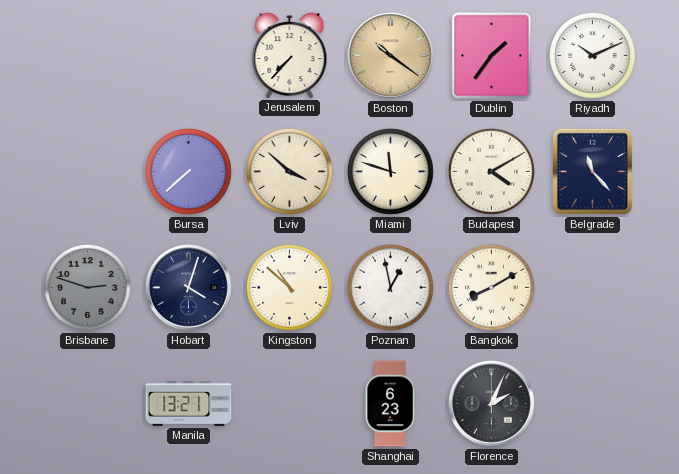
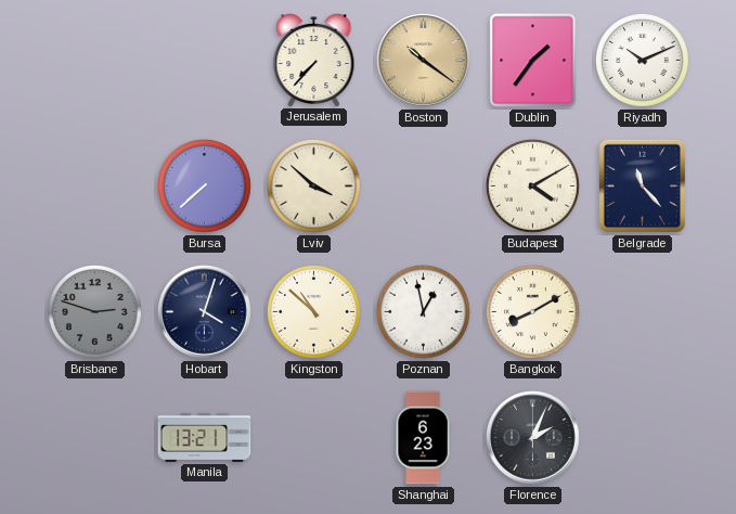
Miami: 11:48 -> none (390, 171)
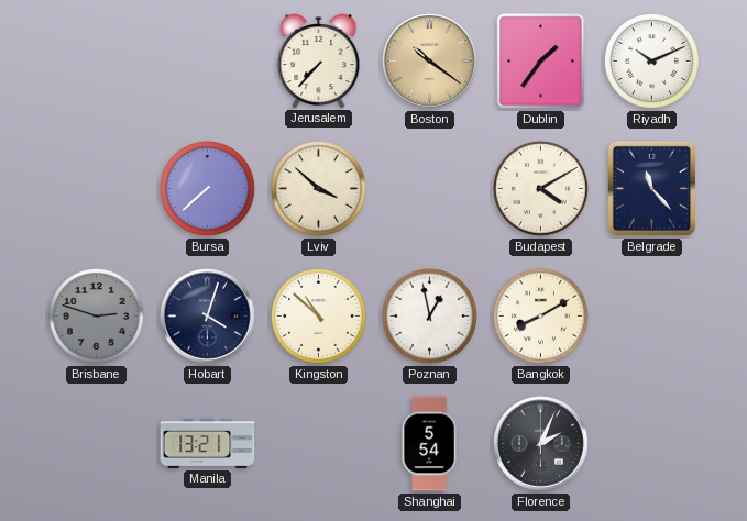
Shanghai: 6:23 -> 5:54 (429, 444)
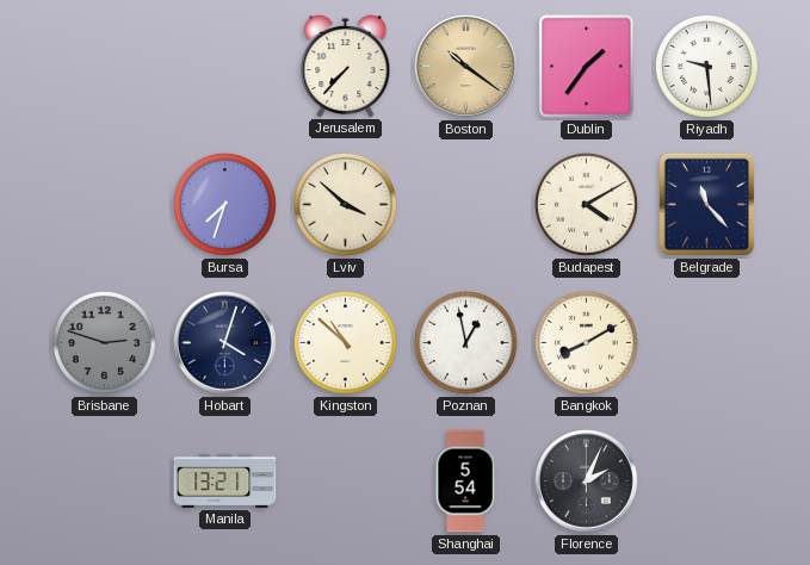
Riyadh: 10:11 -> 9:29 (706, 66)
Bursa: 7:38 -> 7:33 (224, 204)
